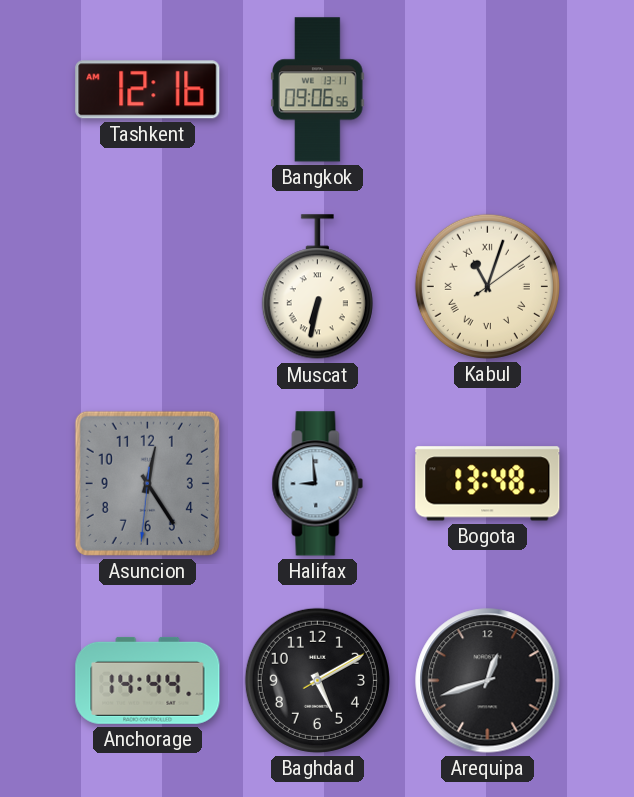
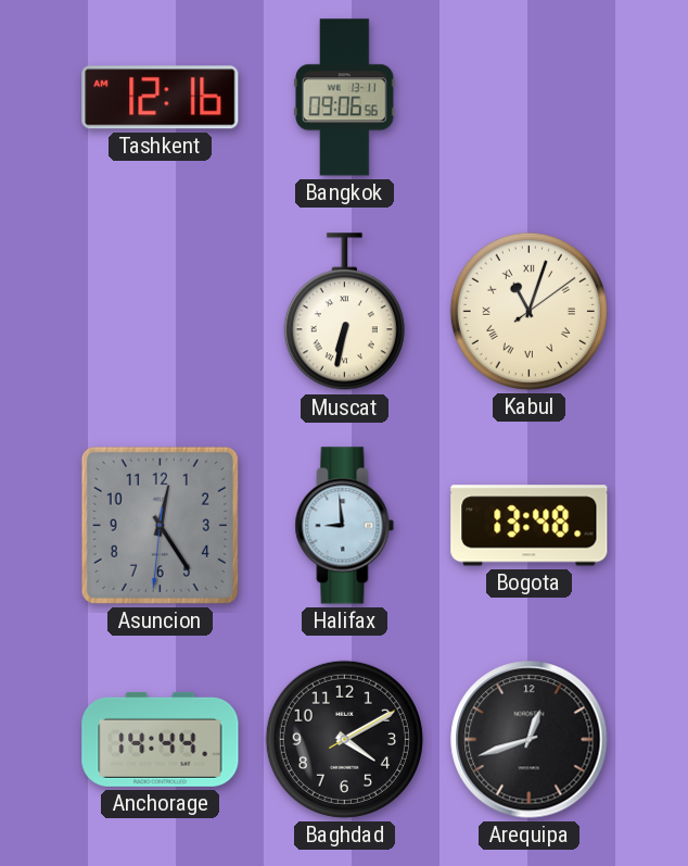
Baghdad: 5:10 -> 4:10 (344, 739)
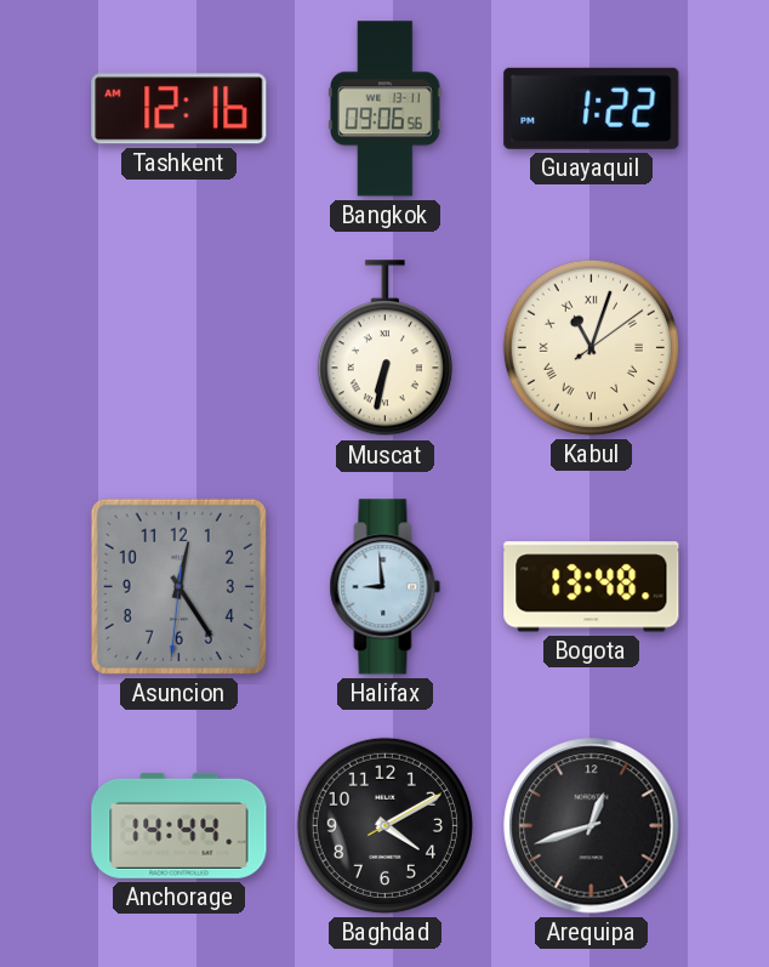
Guayaquil: none -> 1:22 (592, 108)
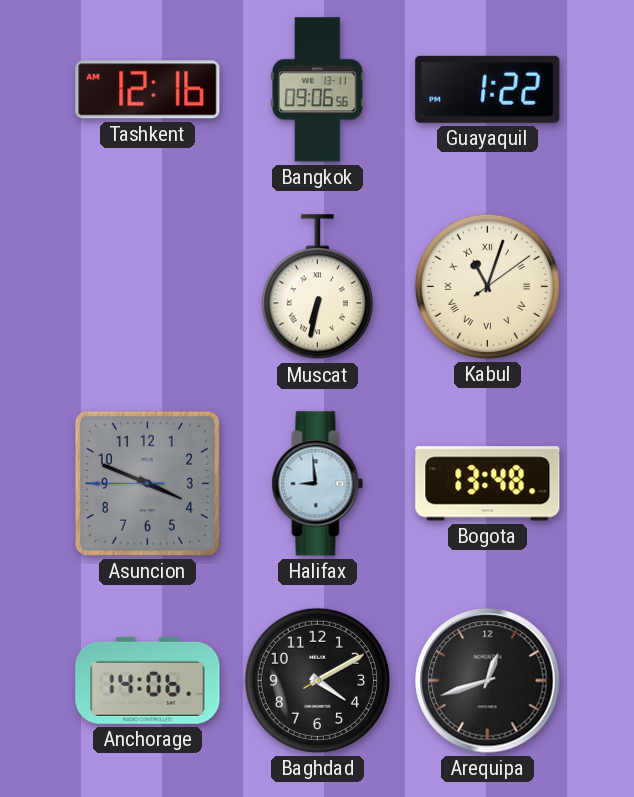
Asuncion: 12:24 -> 3:48 (147, 483)
Anchorage: 14:44 -> 14:06 (148, 680)
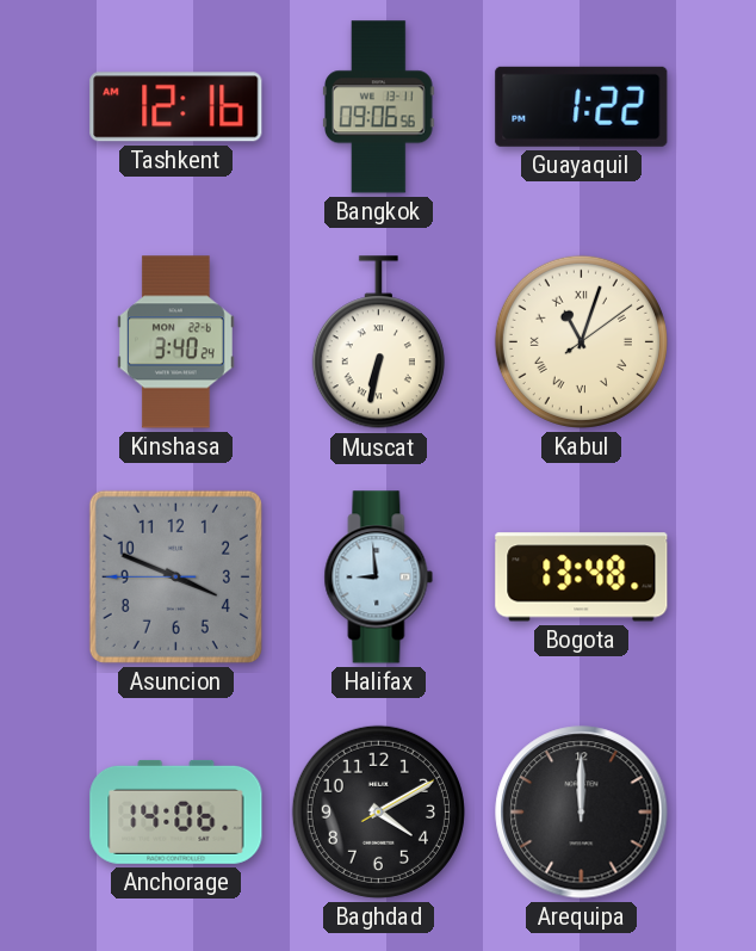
Kinshasa: none -> 3:40 (176, 342)
Arequipa: 12:42 -> 12:00 (582, 813)
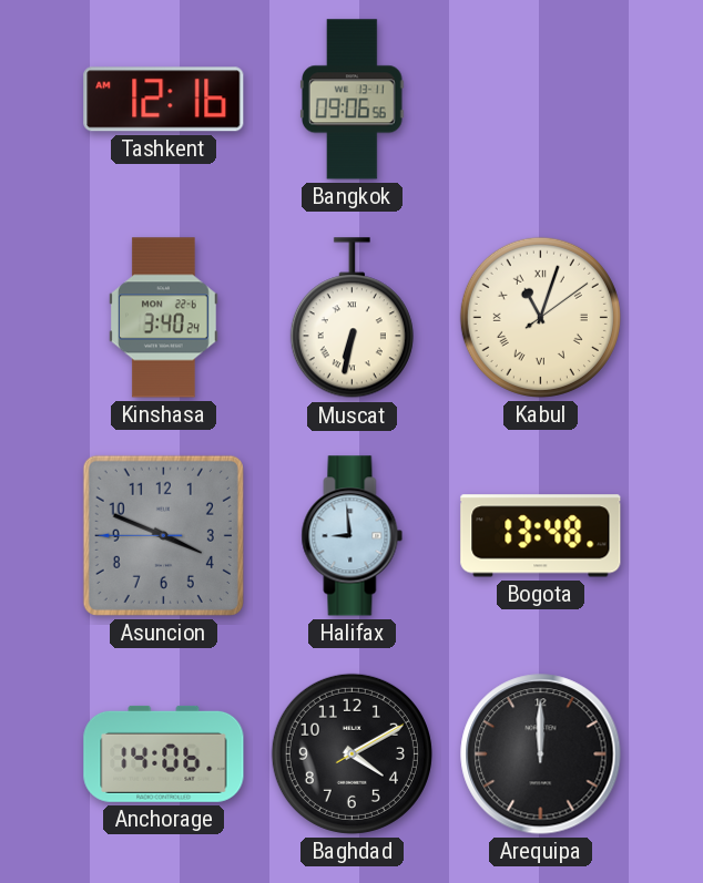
Guayaquil: 1:22 -> none (582, 106)
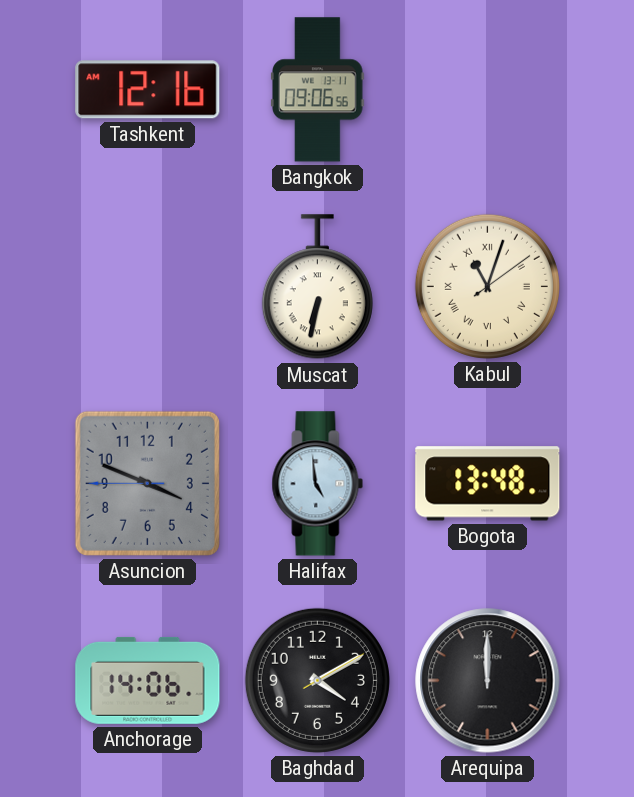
Kinshasa: 3:40 -> none (164, 318)
Halifax: 8:59 -> 4:59 (318, 484)
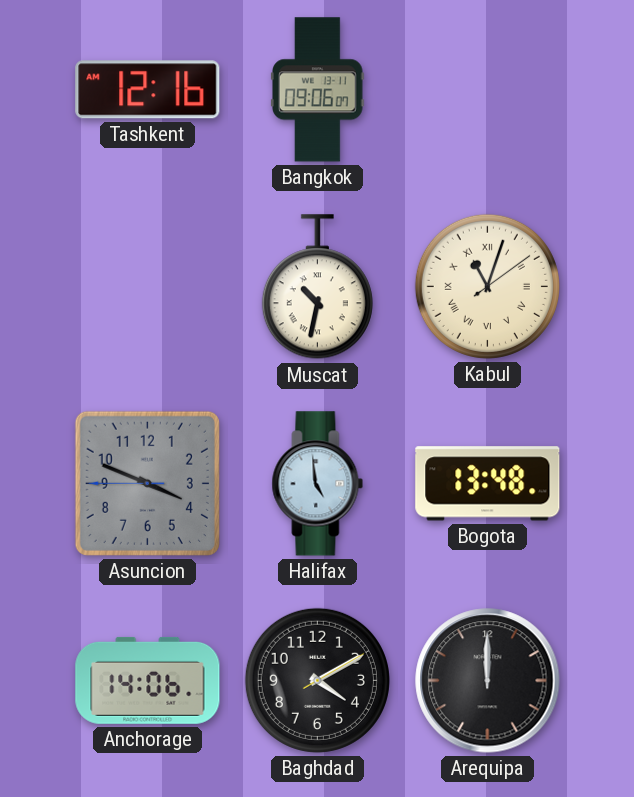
Bangkok: 09:06:56 -> 09:06:07 (318, 90)
Muscat: 6:32 -> 10:32 (317, 287)
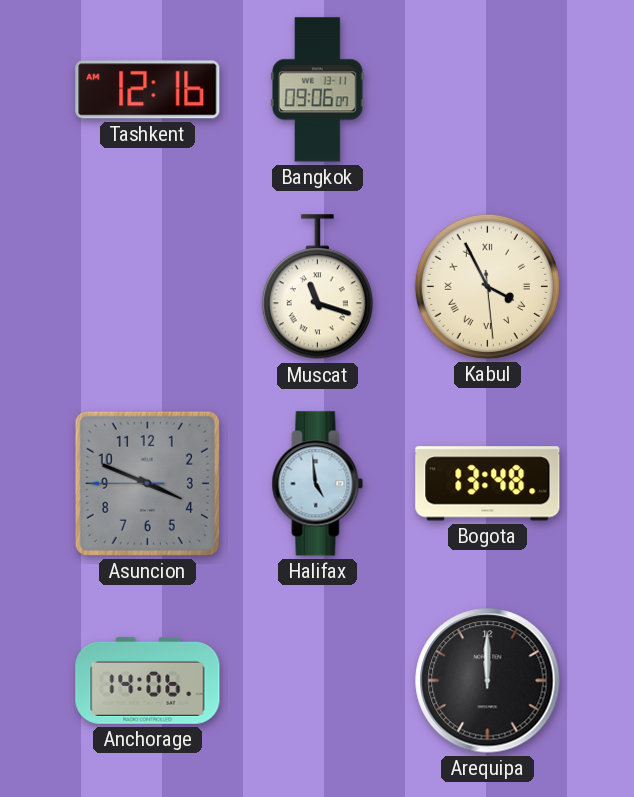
Muscat: 10:32 -> 11:18 (317, 287)
Kabul: 11:03 -> 3:55 (487, 286)
Baghdad: 4:10 -> none (317, 680)
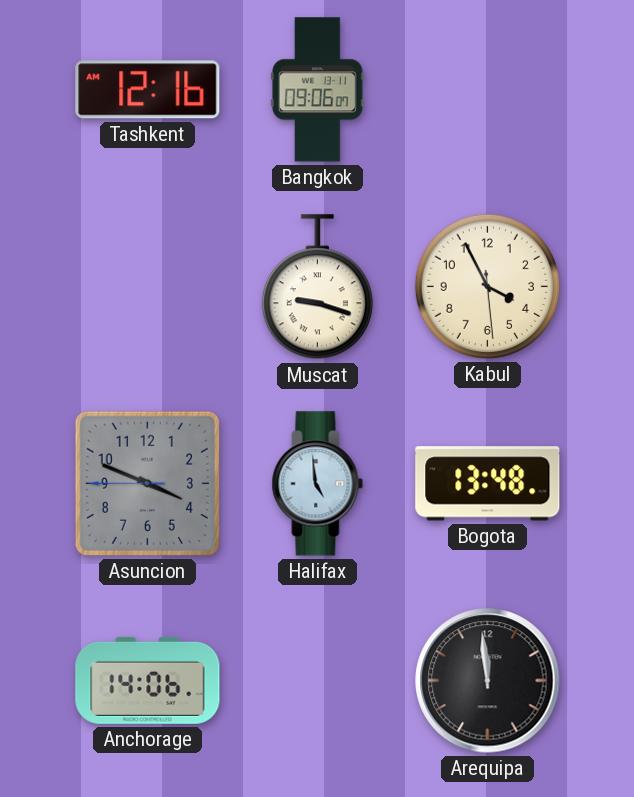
Muscat: 11:18 -> 9:18 (317, 287)
Kabul numerals: Roman -> Arabic (487, 286)
Arequipa: 12:00 -> 11:59 (488, 681)
